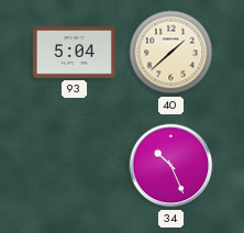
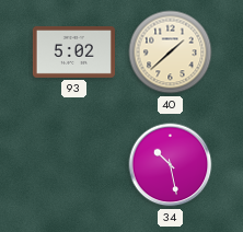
93: 5:04 -> 5:02 (73, 51)
34: 10:26 -> 10:28 (171, 165)
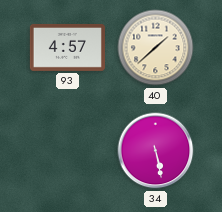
93: 5:02 -> 4:57 (67, 47)
34: 10:28 -> 5:28 (156, 151)
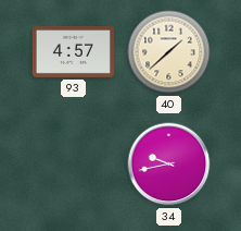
34: 5:28 -> 9:43 (169, 165)
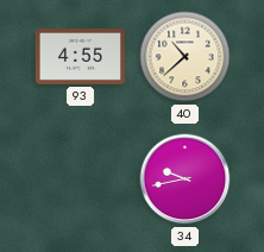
93: 4:57 -> 4:55 (80, 56)
40: 1:38 -> 10:38 (186, 57)
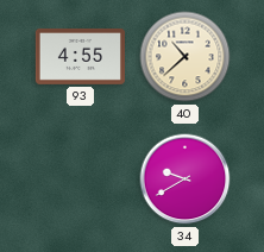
34: 9:43 -> 9:40 (186, 179)
